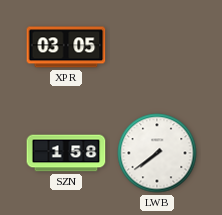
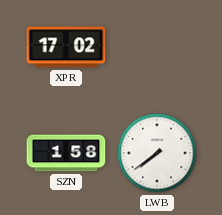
XPR: 03:05 -> 17:02 (66, 47)
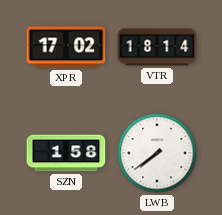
VTR: none -> 18:14 (157, 47)
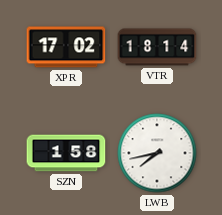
LWB: 7:39 -> 7:43 (157, 153)
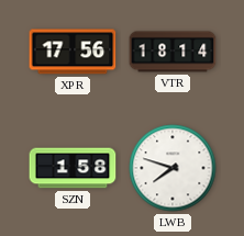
XPR: 17:02 -> 17:56 (73, 52)
LWB: 7:43 -> 7:48 (173, 168)
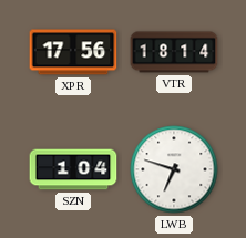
SZN: 1:58 -> 1:04 (73, 169)
LWB: 7:48 -> 6:48 (174, 169)
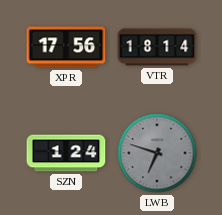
SZN: 1:04 -> 1:24 (66, 153)
LWB dial: white -> grey (157, 153)
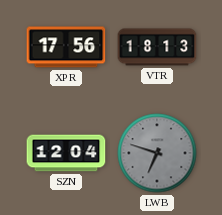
VTR: 18:14 -> 18:13 (157, 47)
SZN: 1:24 -> 12:04 (66, 153)
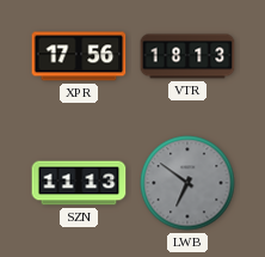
SZN: 12:04 -> 11:13 (79, 183)
LWB: 6:48 -> 6:51 (187, 183)
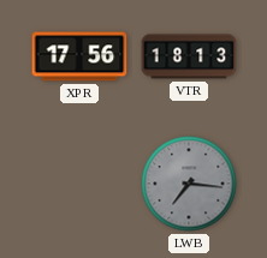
SZN: 11:13 -> none (79, 183)
LWB: 6:51 -> 7:16 (189, 184)
